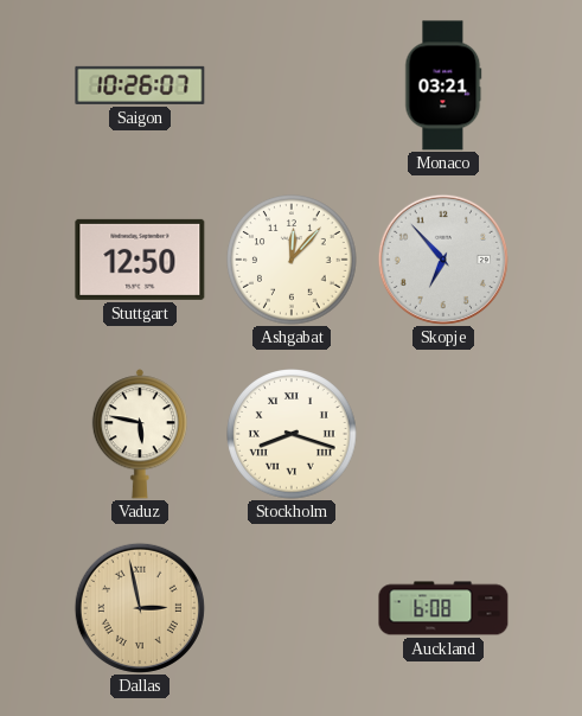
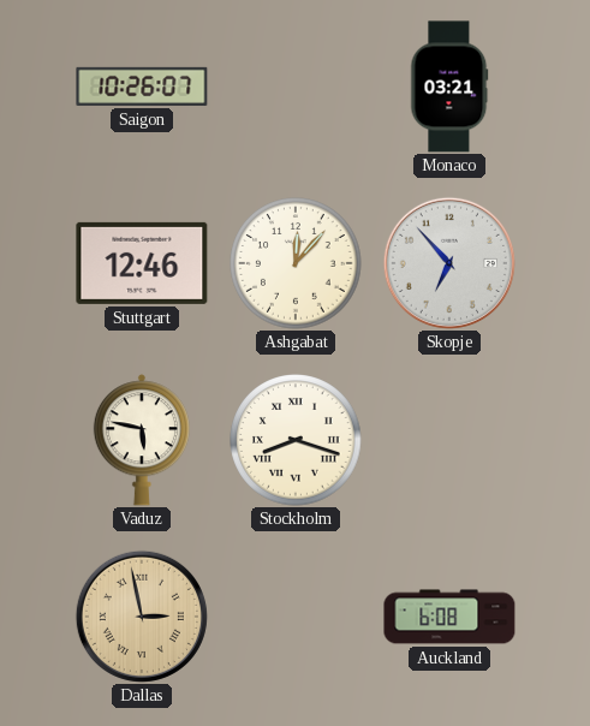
Stuttgart: 12:50 -> 12:46 (142, 263)
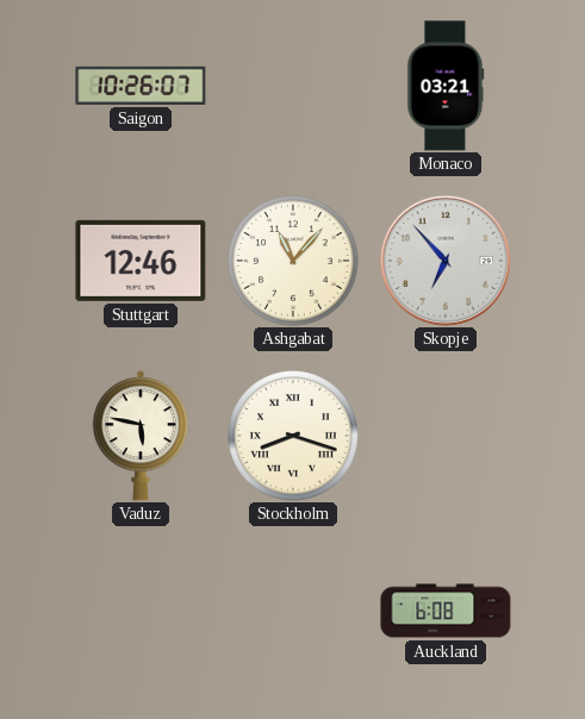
Ashgabat: 12:07 -> 11:07 (293, 261)
Dallas: 2:58 -> none (142, 617)
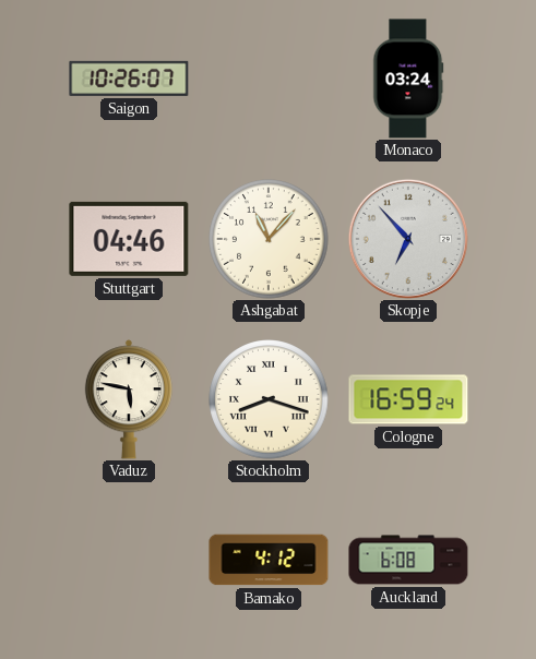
Monaco: 03:21 -> 03:24 (408, 79)
Stuttgart: 12:46 -> 04:46 (129, 239)
Cologne: none -> 16:59 (408, 399)
Bamako: none -> 4:12 (269, 560)
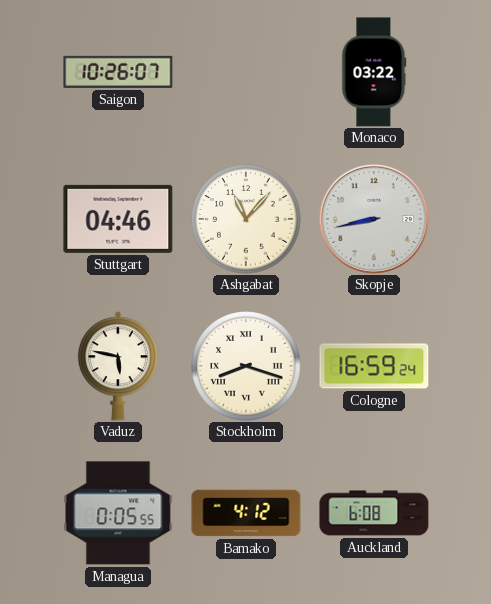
Monaco: 03:24 -> 03:22 (374, 72)
Skopje: 6:53 -> 8:43 (374, 219)
Managua: none -> 0:05 (118, 513)
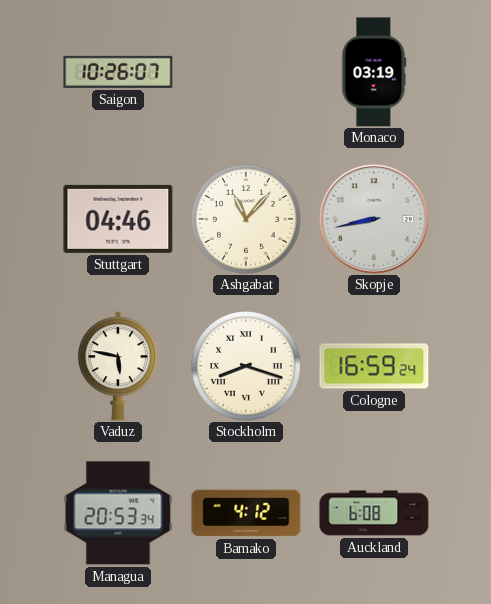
Monaco: 03:22 -> 03:19 (374, 72)
Managua: 0:05 -> 20:53 (118, 513)
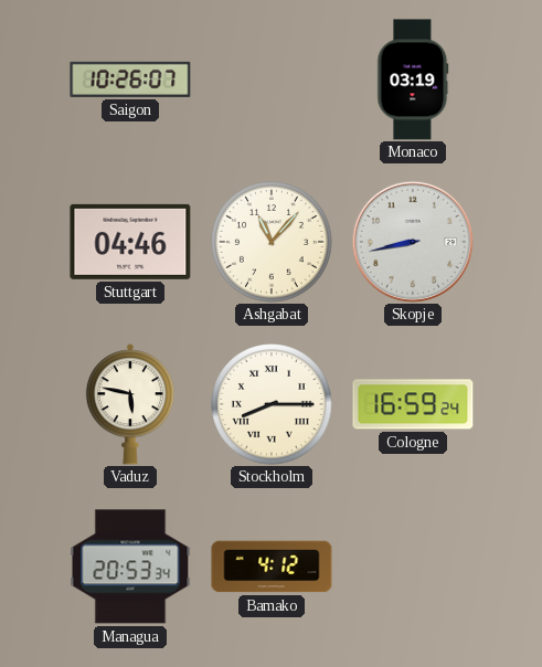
Stockholm: 8:18 -> 8:15 (272, 404)
Auckland: 6:08 -> none (374, 513)
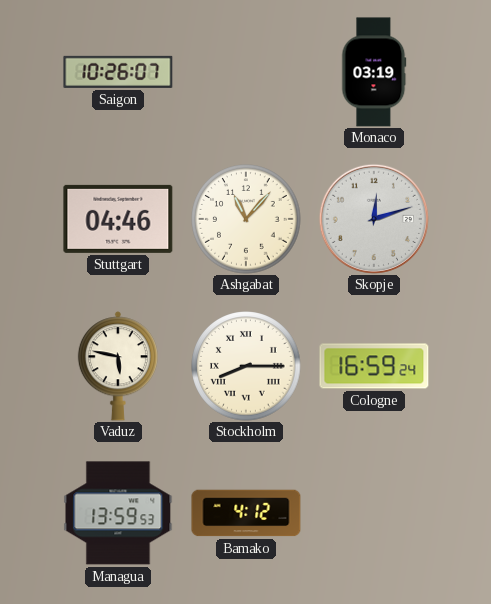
Skopje: 8:43 -> 12:12 (374, 219)
Managua: 20:53 -> 13:59 (118, 513)
